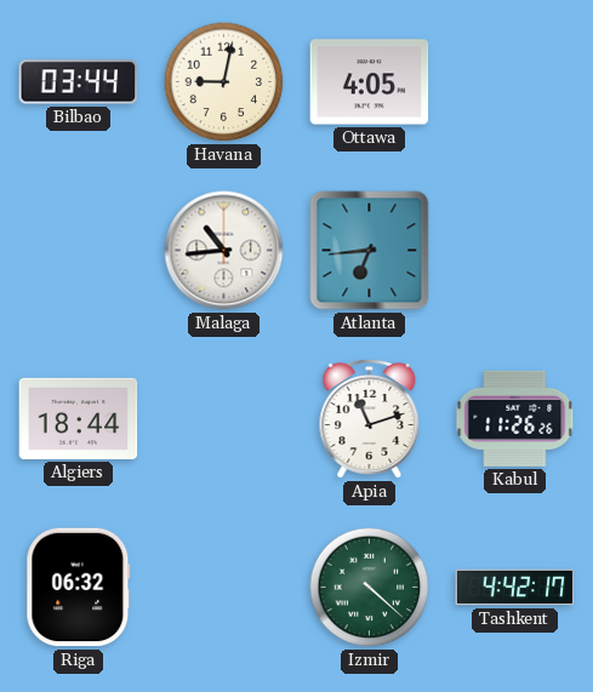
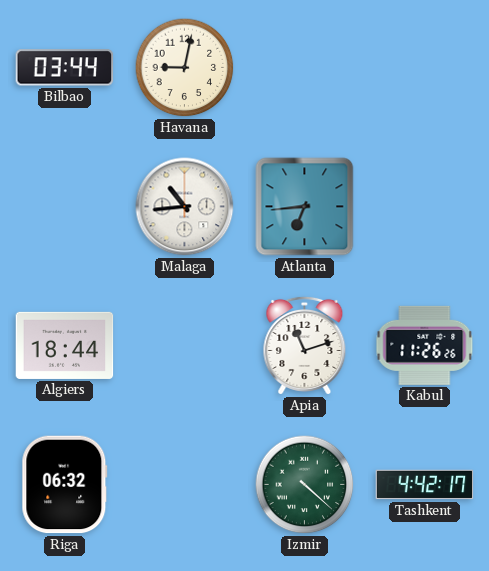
Ottawa: 4:05 -> none (370, 82)
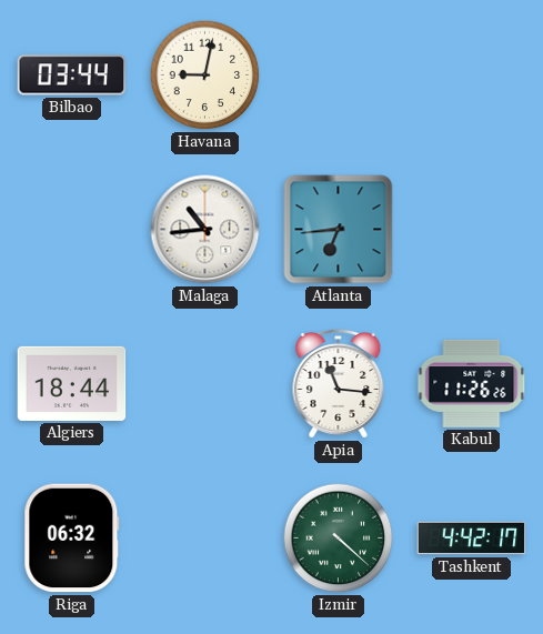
Apia: 11:12 -> 11:16 (339, 383)
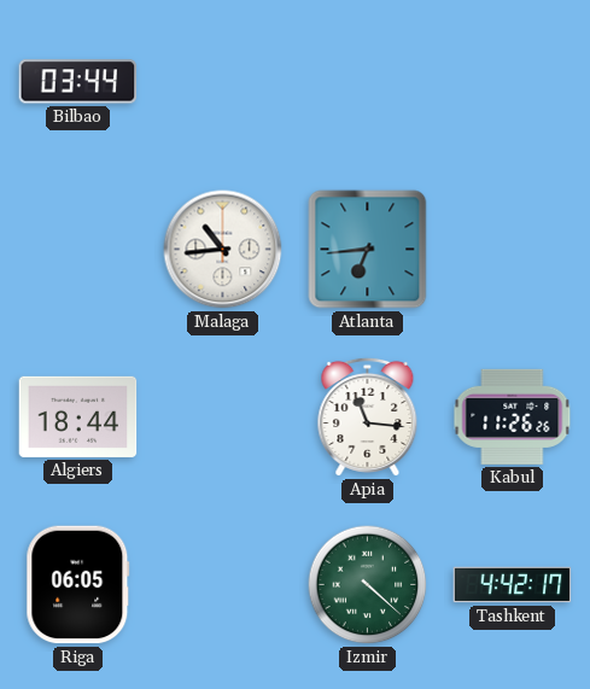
Havana: 9:02 -> none (205, 76)
Riga: 06:32 -> 06:05 (78, 585)
